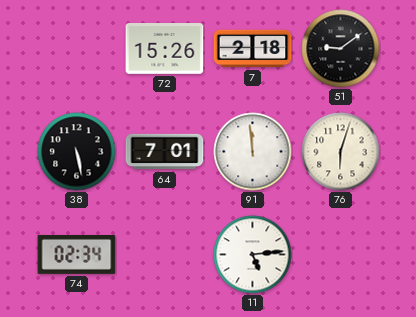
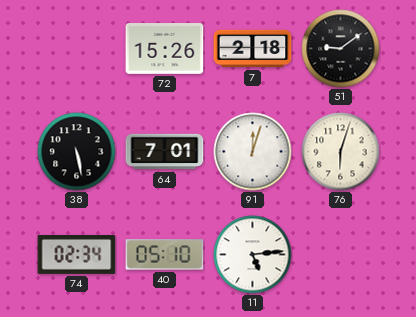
91: 11:59 -> 12:03 (253, 152)
40: none -> 05:10 (165, 255)
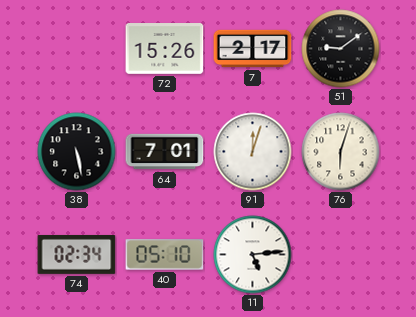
7: 2:18 -> 2:17 (253, 49)
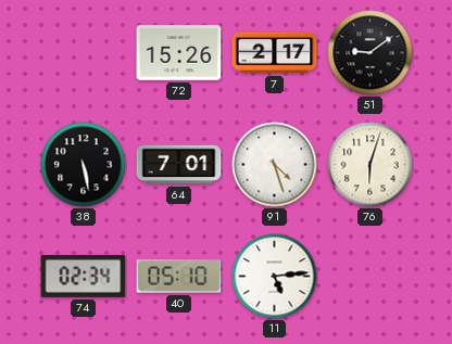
91: 12:03 -> 4:27 (275, 165)
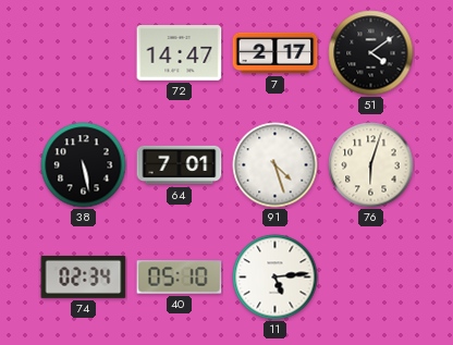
72: 15:26 -> 14:47 (180, 53)
51: 9:09 -> 4:09 (371, 53)
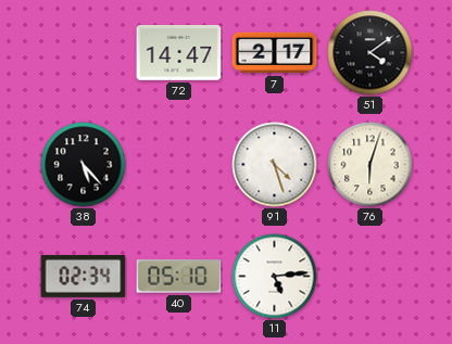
38: 5:28 -> 5:23 (84, 165)
64: 7:01 -> none (180, 165)
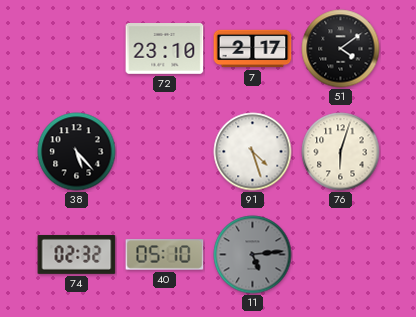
72: 14:47 -> 23:10 (165, 49)
74: 02:34 -> 02:32 (77, 254)
11 dial: white -> grey (253, 255)
